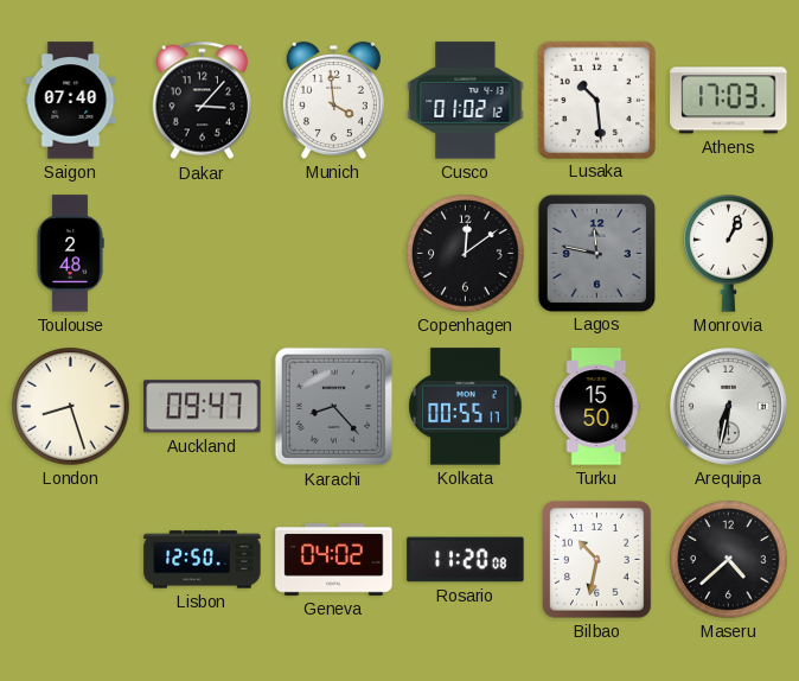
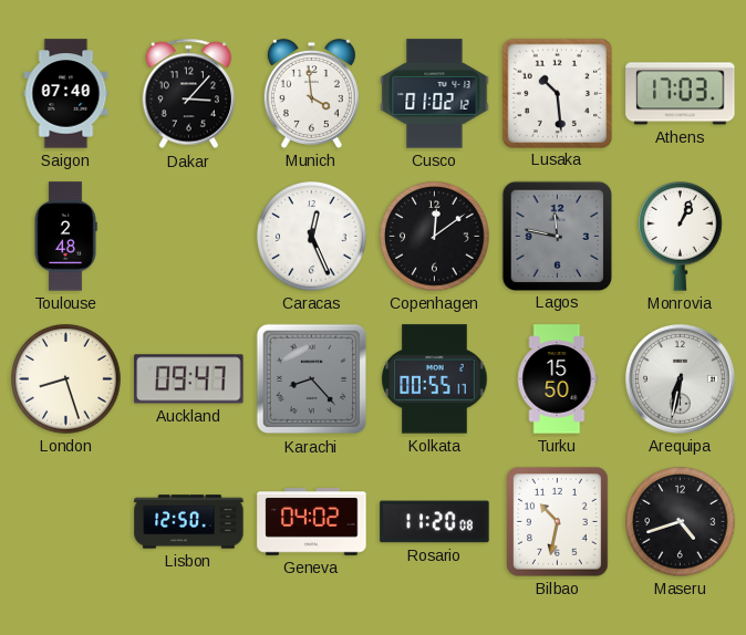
Caracas: none -> 12:26 (312, 237)
Maseru: 4:38 -> 4:42 (681, 522)
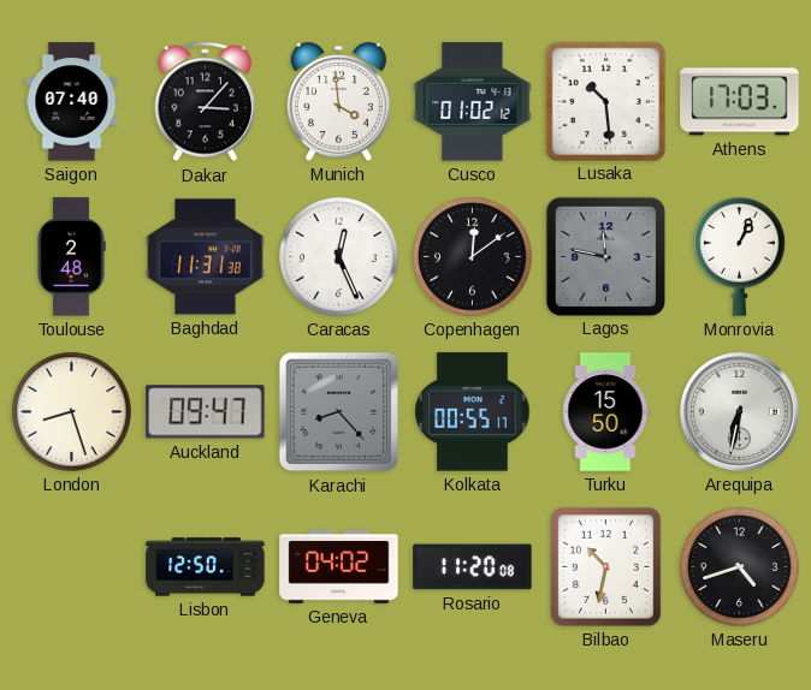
Baghdad: none -> 11:31 (206, 257)
